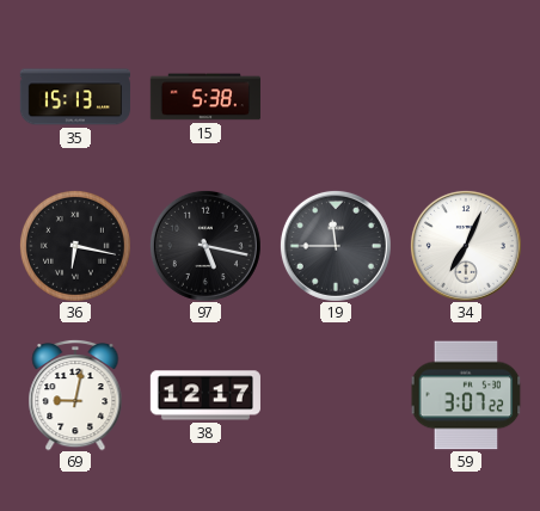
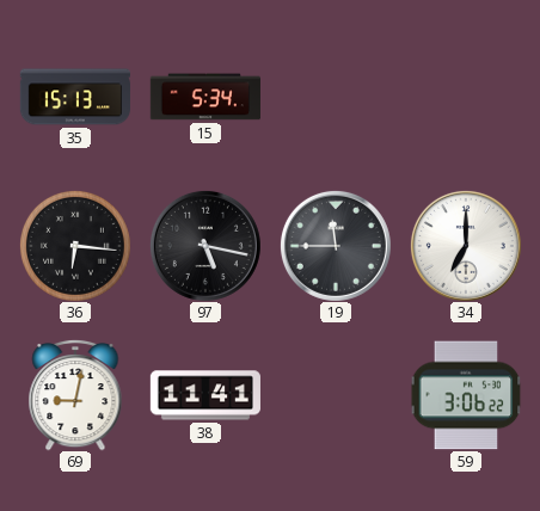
15: 5:38 -> 5:34 (205, 97)
36: 6:17 -> 6:16 (75, 246)
34: 7:04 -> 7:00 (466, 246)
38: 12:17 -> 11:41 (204, 395)
59: 3:07 -> 3:06 (466, 395)
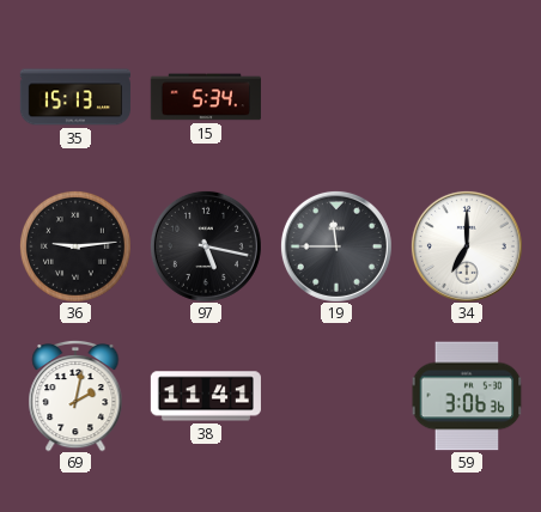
36: 6:16 -> 9:14 (75, 246)
69: 9:02 -> 2:02 (75, 396)
59: 3:06:22 -> 3:06:36 (467, 396)
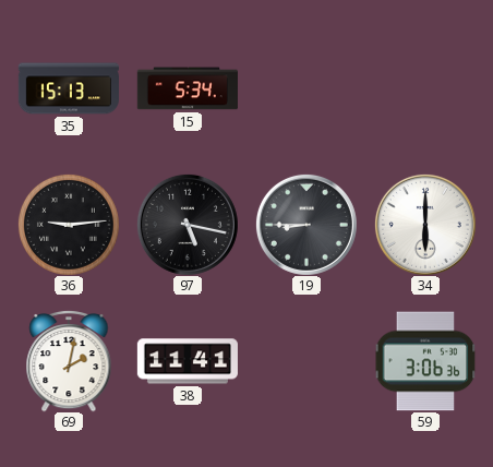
19: 11:45 -> 8:45 (306, 225)
34: 7:00 -> 6:00 (425, 225)
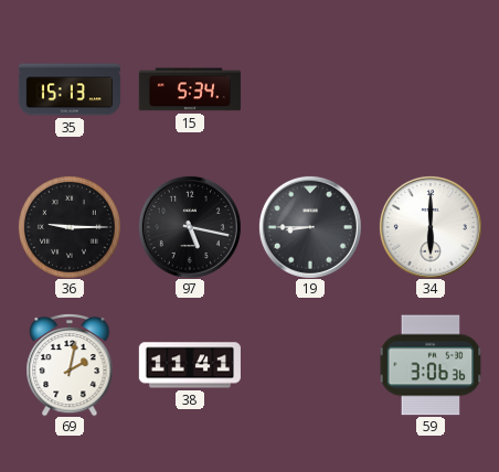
36: 9:14 -> 9:15 (70, 227)
